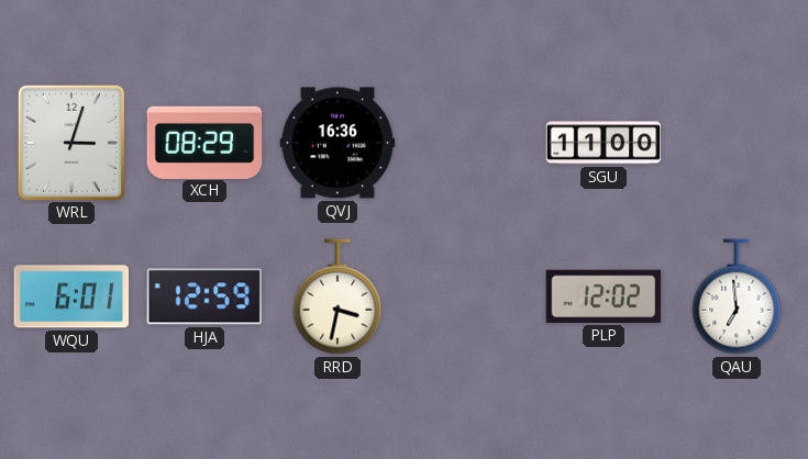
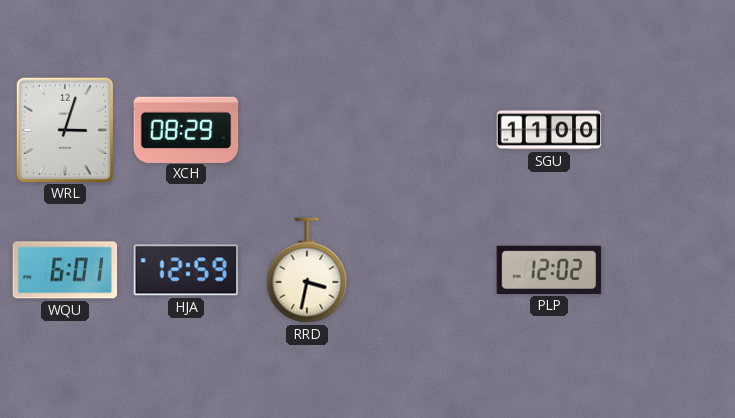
QVJ: 16:36 -> none (337, 143)
QAU: 6:59 -> none (737, 296)
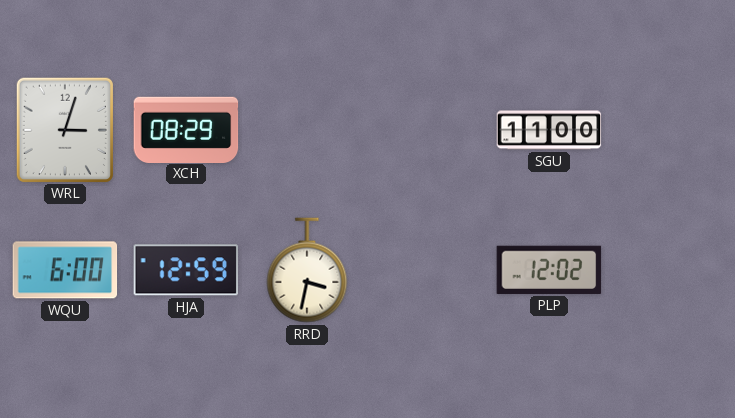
WQU: 6:01 -> 6:00 (65, 270)
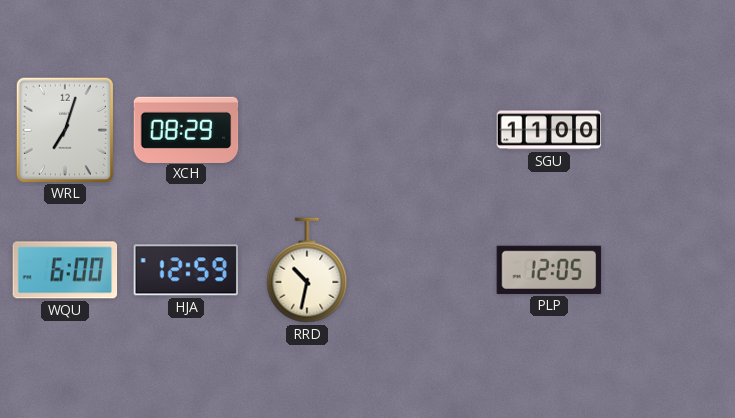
WRL: 3:03 -> 7:03 (65, 129)
RRD: 3:32 -> 10:32 (307, 270)
PLP: 12:02 -> 12:05 (549, 270)
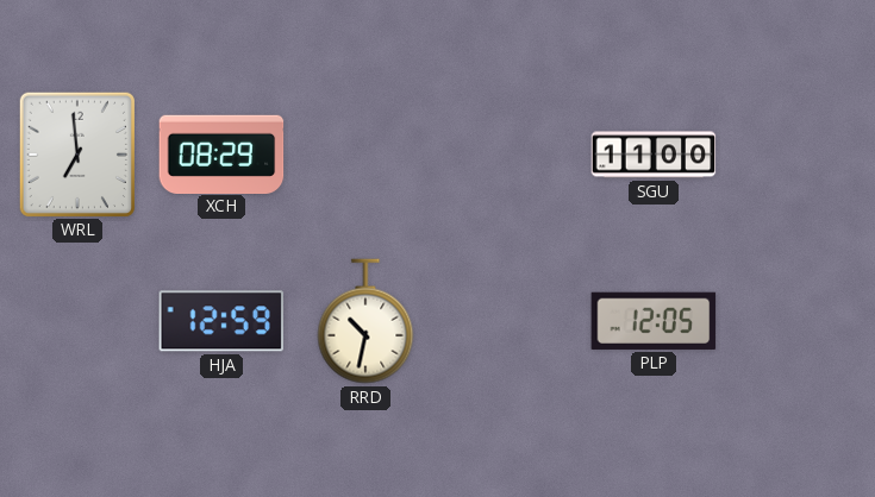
WRL: 7:03 -> 6:59 (77, 153)
WQU: 6:00 -> none (65, 270)
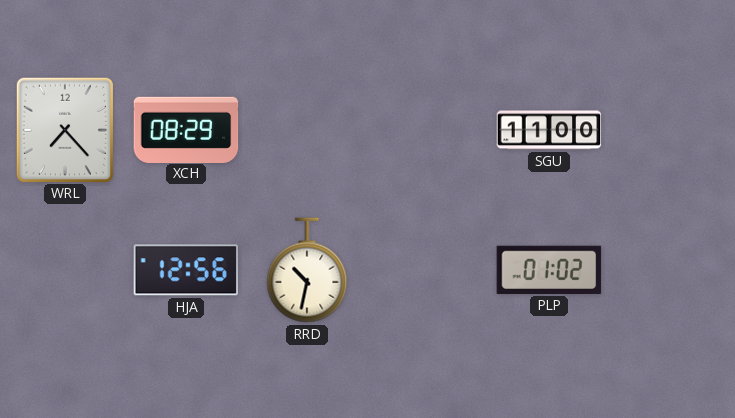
WRL: 6:59 -> 7:23 (65, 129)
HJA: 12:59 -> 12:56 (185, 270)
PLP: 12:05 -> 01:02 (549, 270)
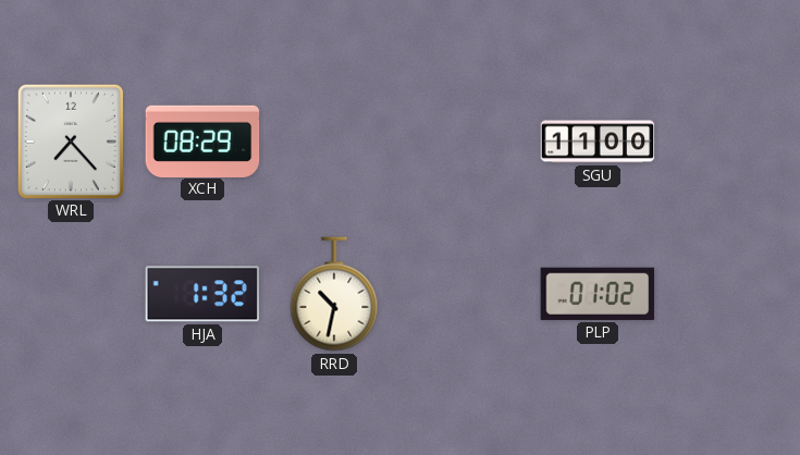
HJA: 12:56 -> 1:32 (201, 294)
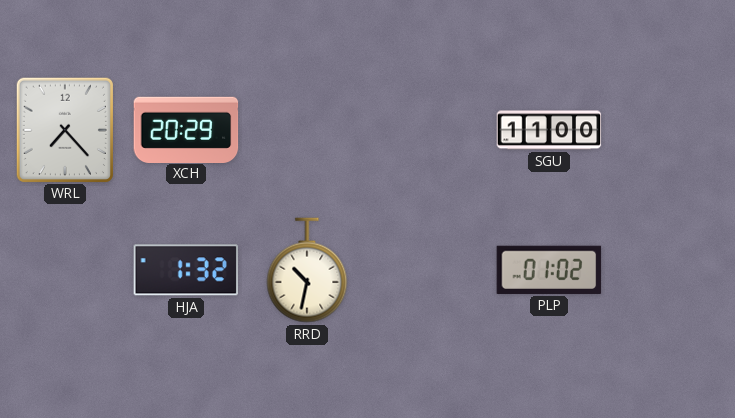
XCH: 08:29 -> 20:29 (186, 129)
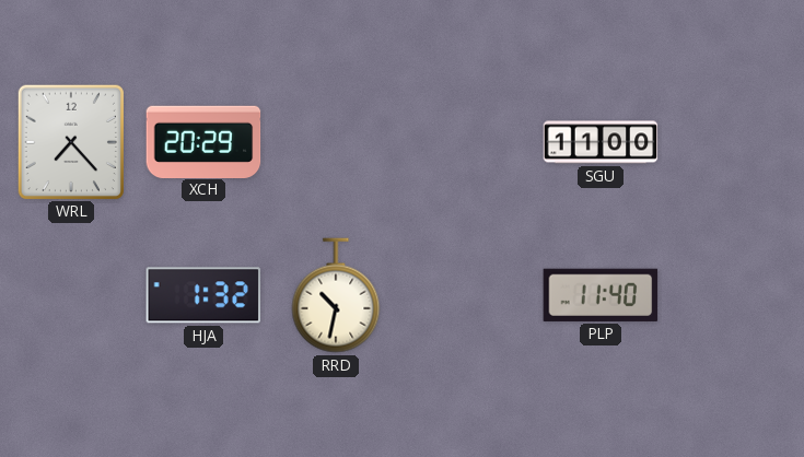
PLP: 01:02 -> 11:40 (601, 295)
